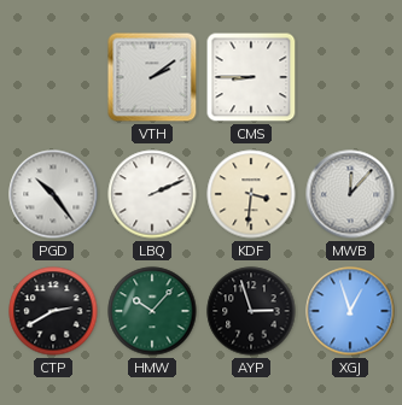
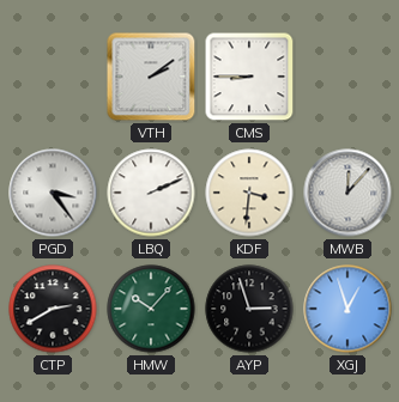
PGD: 10:24 -> 3:24 (53, 193)
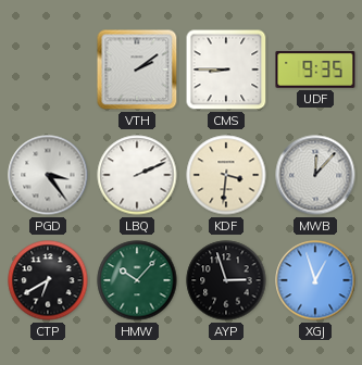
UDF: none -> 9:35 (315, 70)
CTP: 2:40 -> 6:40 (48, 280)
